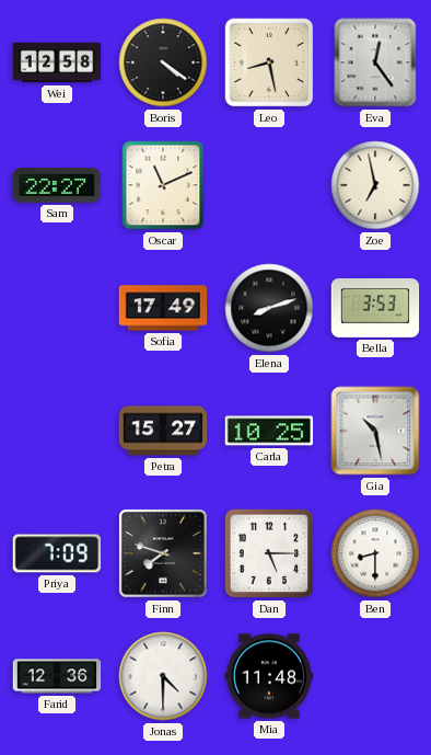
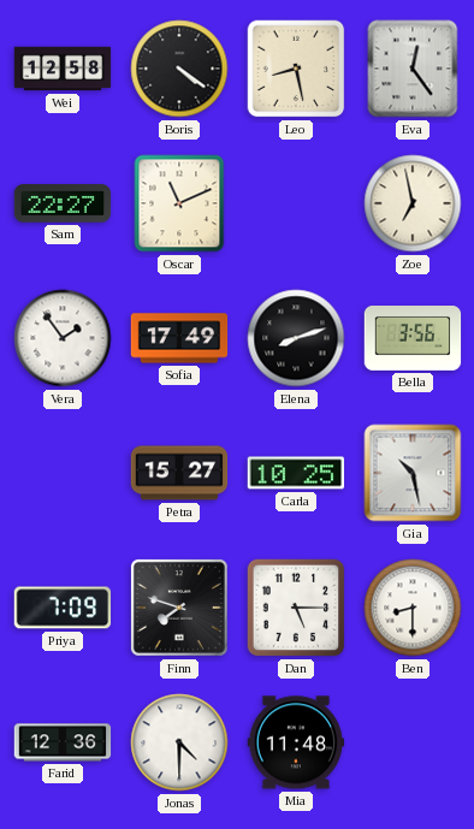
Vera: none -> 1:54 (63, 338)
Bella: 3:53 -> 3:56 (413, 339)
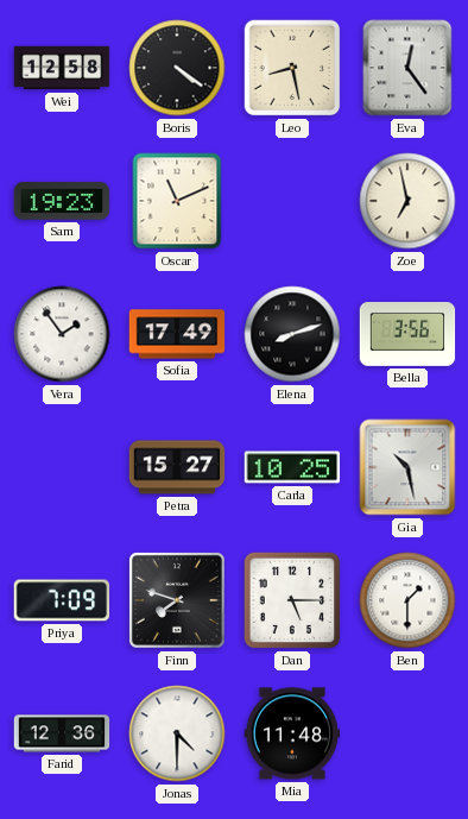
Sam: 22:27 -> 19:23 (62, 201)
Ben: 8:30 -> 1:30 (407, 600)
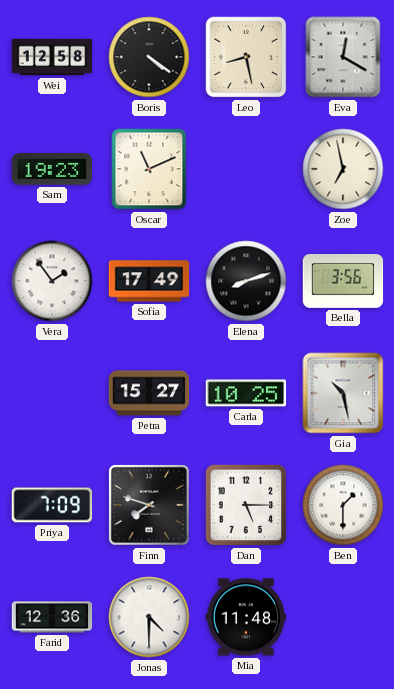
Eva: 12:24 -> 12:20 (343, 57)
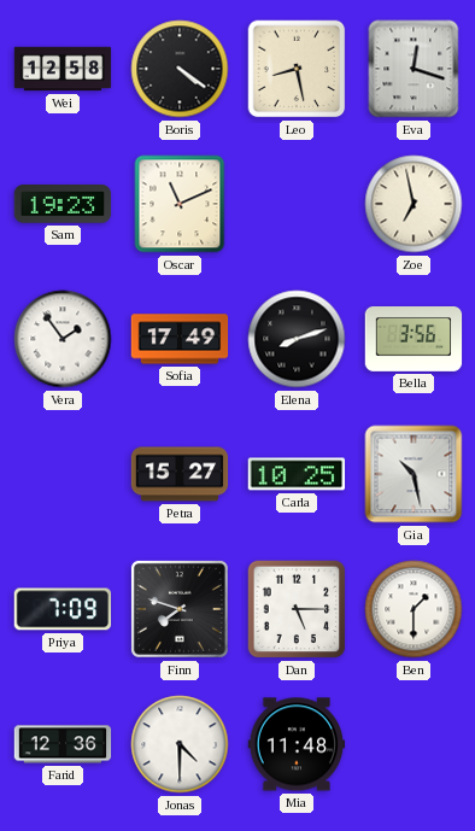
Eva: 12:20 -> 12:18 (414, 69)
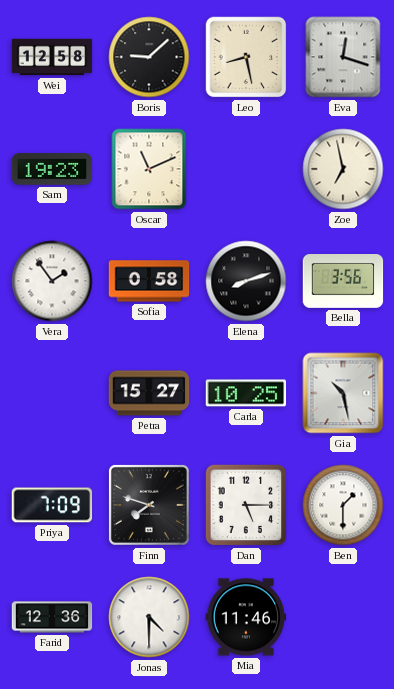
Boris: 4:21 -> 9:08 (149, 57)
Sofia: 17:49 -> 0:58 (149, 281)
Mia: 11:48 -> 11:46 (246, 617)
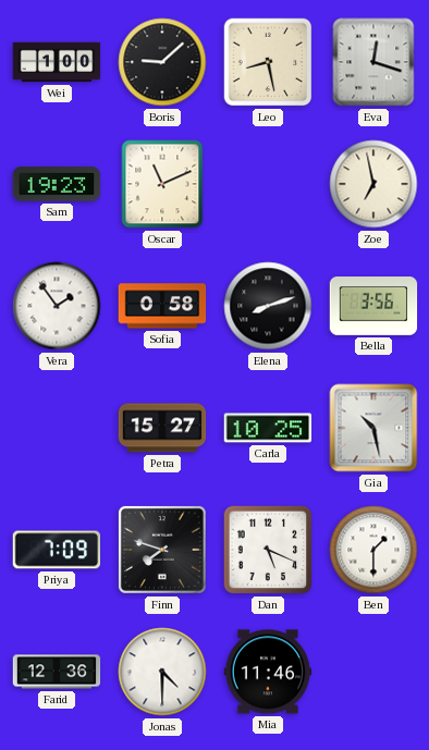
Wei: 12:58 -> 1:00 (57, 62)
Dan: 5:15 -> 5:19 (268, 550)
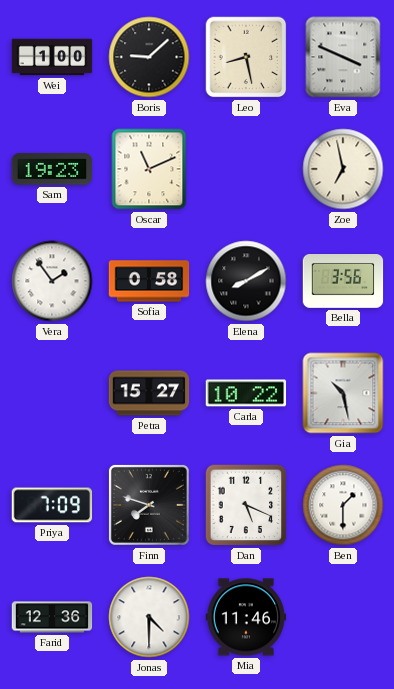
Eva: 12:18 -> 3:49 (343, 57)
Elena: 8:12 -> 8:10 (246, 281)
Carla: 10:25 -> 10:22 (246, 393)
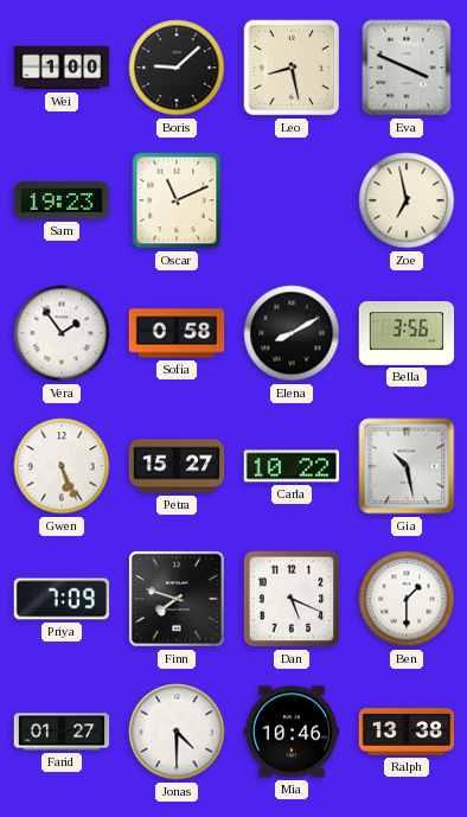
Gwen: none -> 5:26 (62, 466)
Farid: 12:36 -> 01:27 (62, 732)
Mia: 11:46 -> 10:46 (292, 732)
Ralph: none -> 13:38 (407, 732)
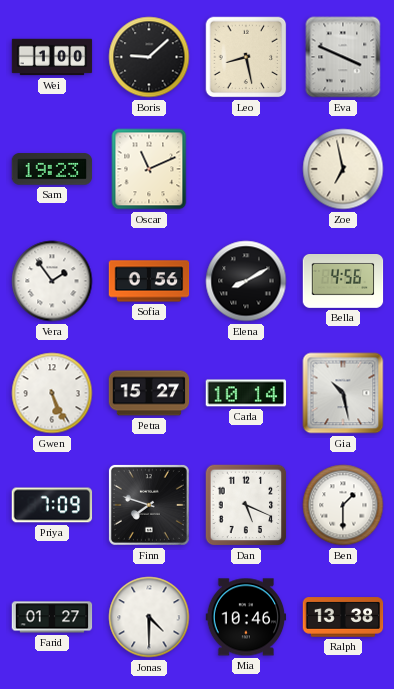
Sofia: 0:58 -> 0:56 (149, 281)
Bella: 3:56 -> 4:56 (343, 282)
Carla: 10:22 -> 10:14 (246, 393)
